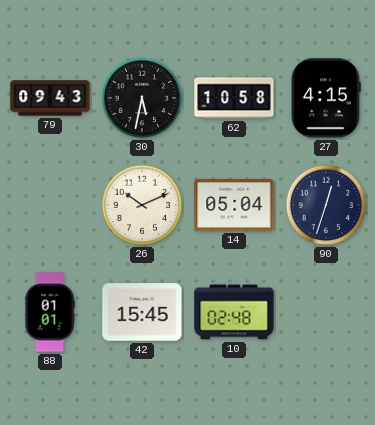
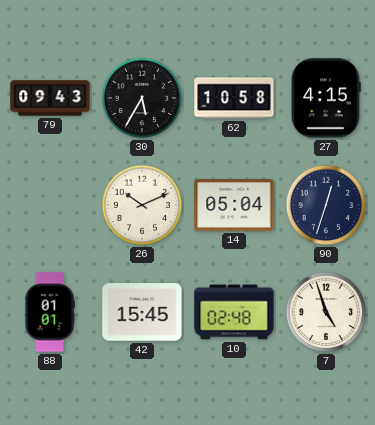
30: 5:32 -> 5:35 (142, 98)
7: none -> 4:57 (326, 312)
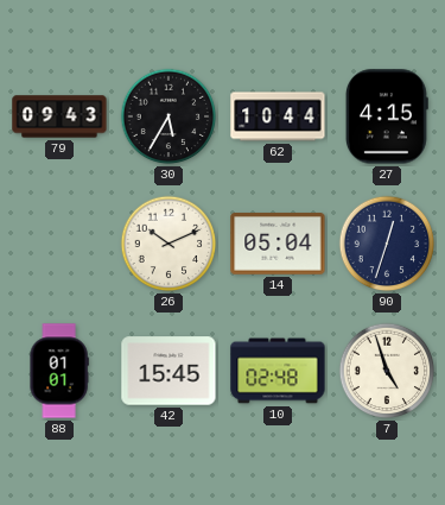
62: 10:58 -> 10:44 (278, 116)
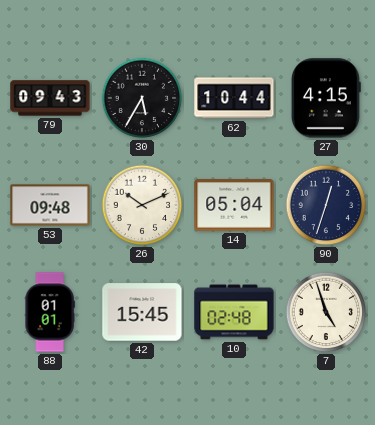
53: none -> 09:48 (50, 205)
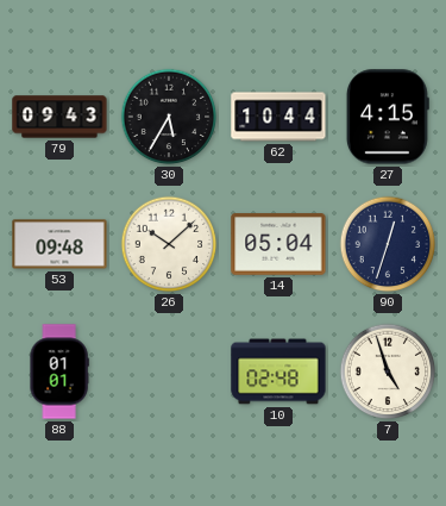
26: 10:11 -> 10:08 (169, 244)
42: 15:45 -> none (142, 312)
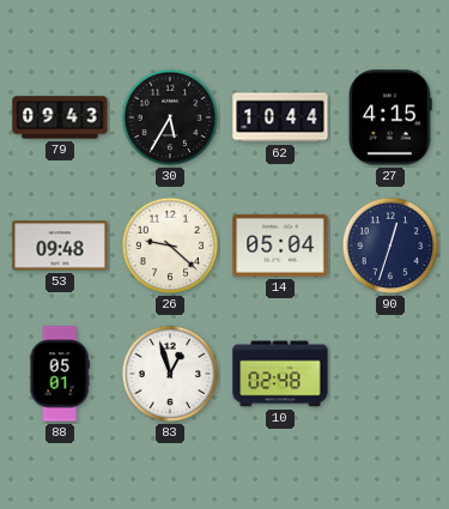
26: 10:08 -> 9:22 (170, 246)
88: 01:01 -> 05:01 (60, 374)
83: none -> 12:57 (170, 374)
7: 4:57 -> none (388, 371)
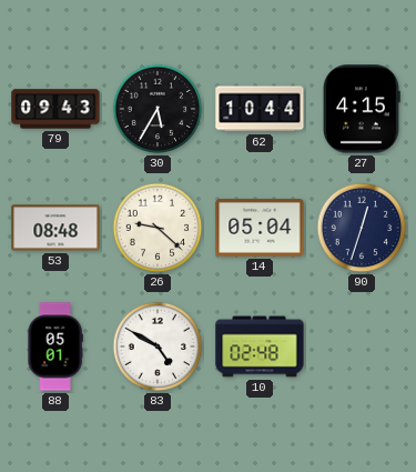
53: 09:48 -> 08:48 (55, 228)
83: 12:57 -> 4:50 (158, 347)
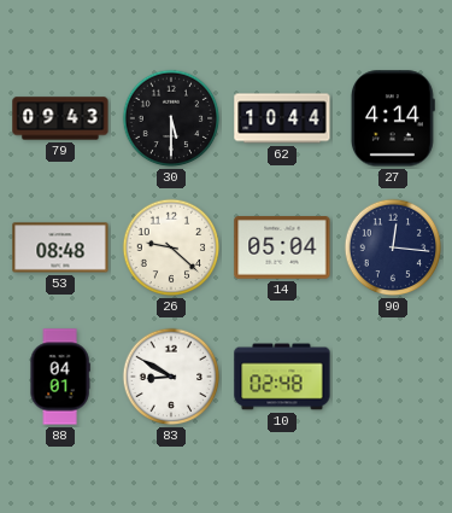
30: 5:35 -> 5:30 (171, 118)
27: 4:15 -> 4:14 (393, 118)
90: 12:33 -> 12:16 (393, 247)
88: 05:01 -> 04:01 (60, 377)
83: 4:50 -> 8:50 (171, 377)
